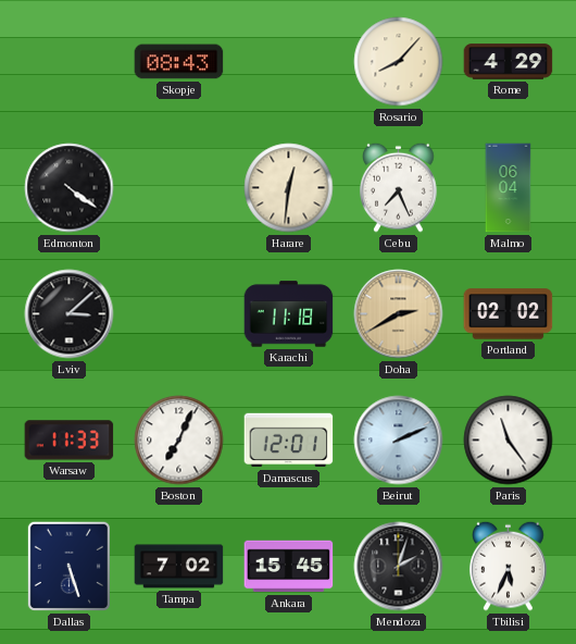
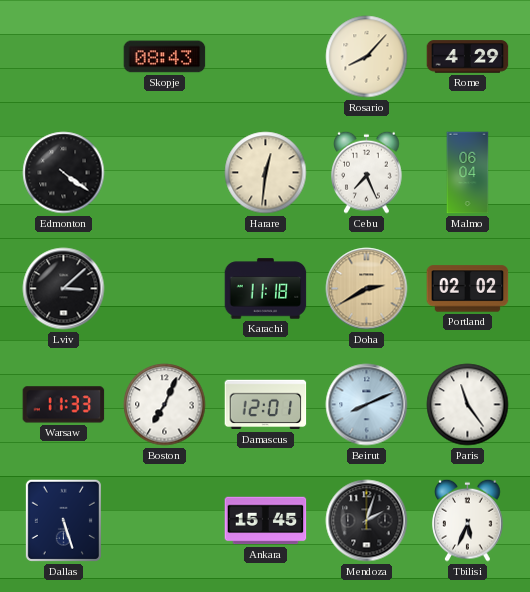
Beirut: 2:11 -> 8:11 (367, 405)
Tampa: 7:02 -> none (179, 567)
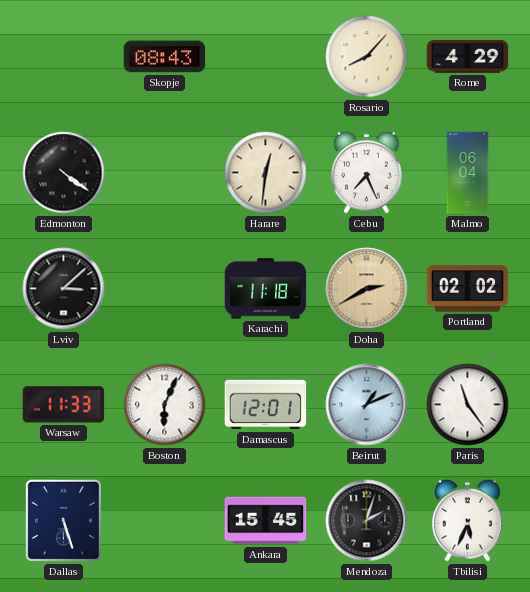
Boston: 7:04 -> 6:04 (165, 405)
Beirut: 8:11 -> 1:11 (367, 405)
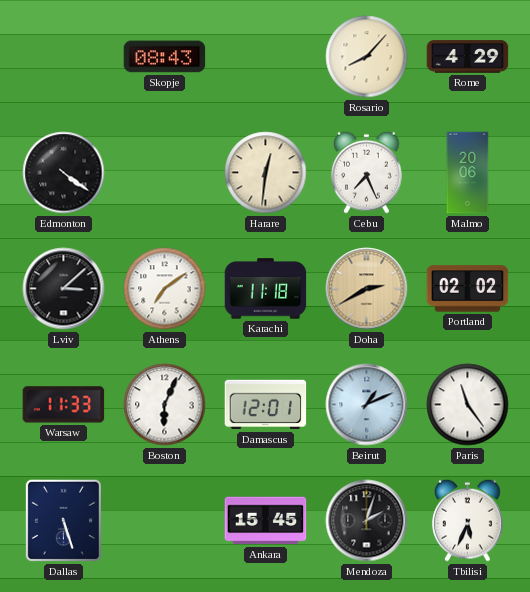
Malmo: 06:04 -> 20:06 (468, 173)
Athens: none -> 7:09 (165, 289)
